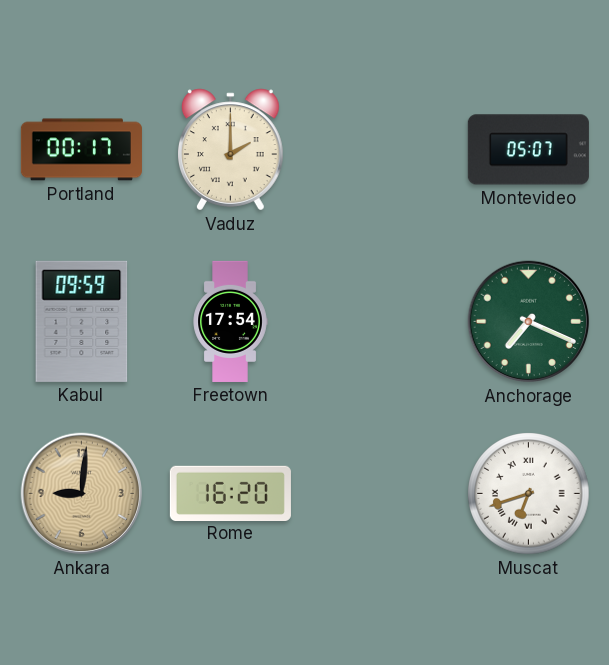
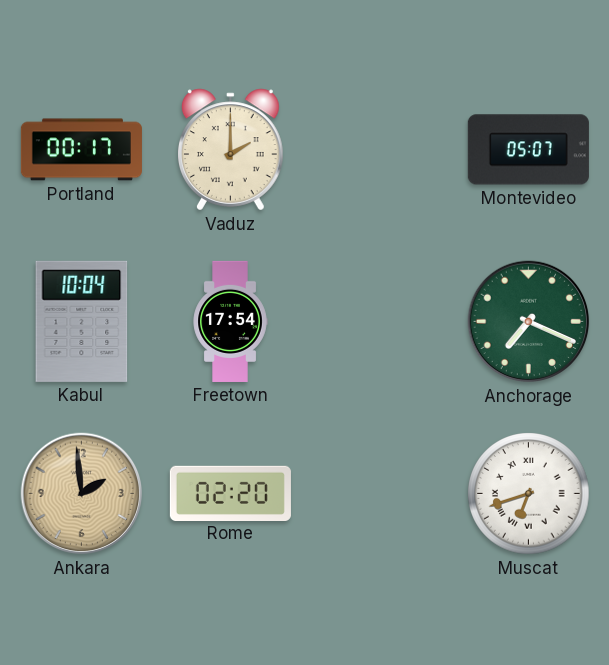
Kabul: 09:59 -> 10:04 (82, 321)
Ankara: 9:01 -> 1:59 (82, 494)
Rome: 16:20 -> 02:20 (230, 493)
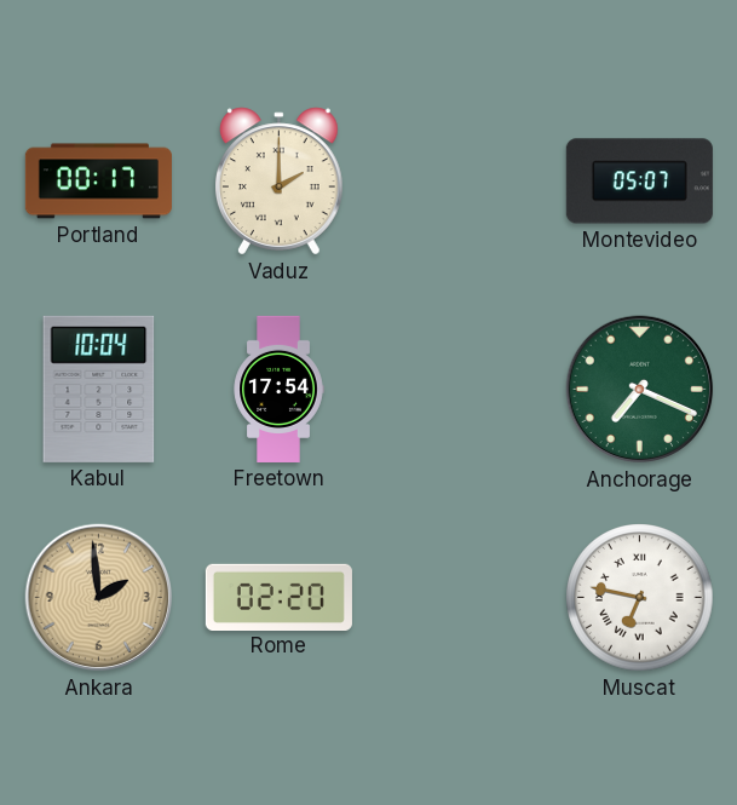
Muscat: 6:42 -> 6:47 (640, 598)
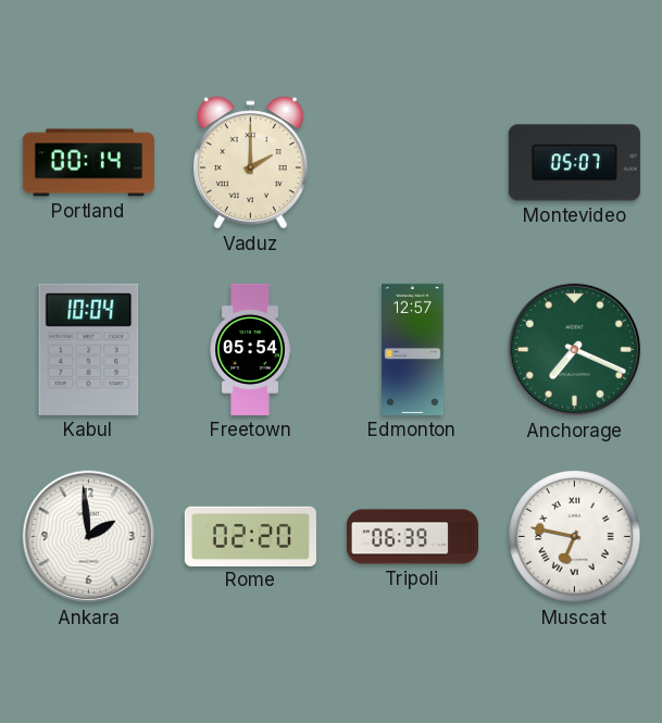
Portland: 00:17 -> 00:14 (88, 163)
Freetown: 17:54 -> 05:54 (250, 349)
Edmonton: none -> 12:57 (413, 349)
Ankara dial: champagne -> white (89, 537)
Tripoli: none -> 06:39 (412, 537)
